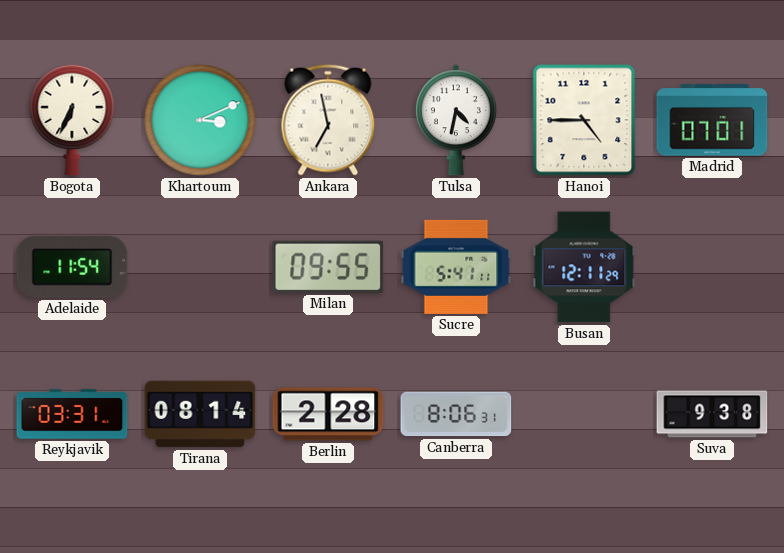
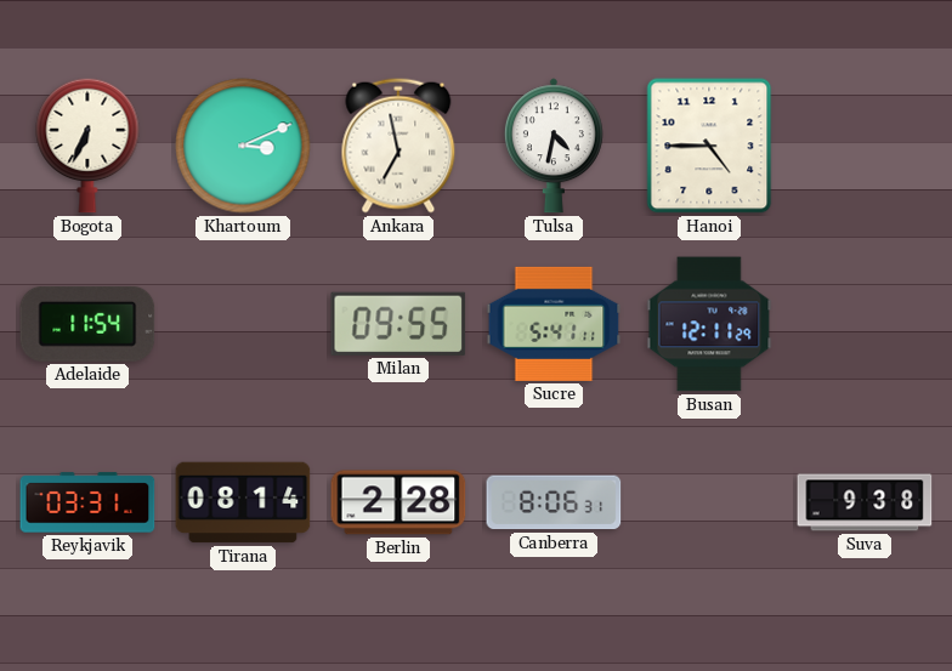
Madrid: 07:01 -> none (712, 120)
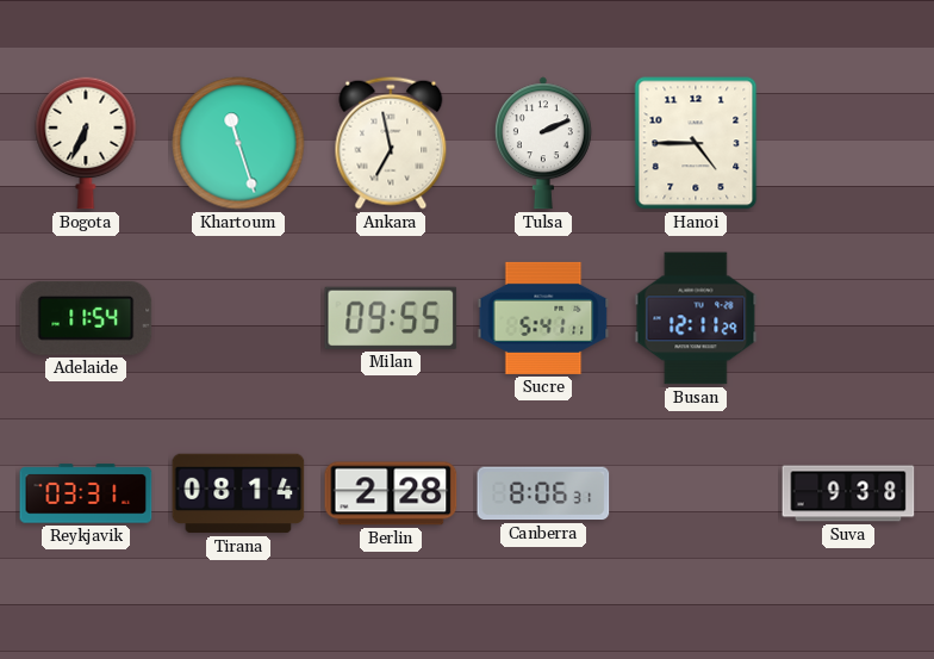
Khartoum: 3:11 -> 11:27 (238, 143)
Tulsa: 4:32 -> 2:11 (543, 143)
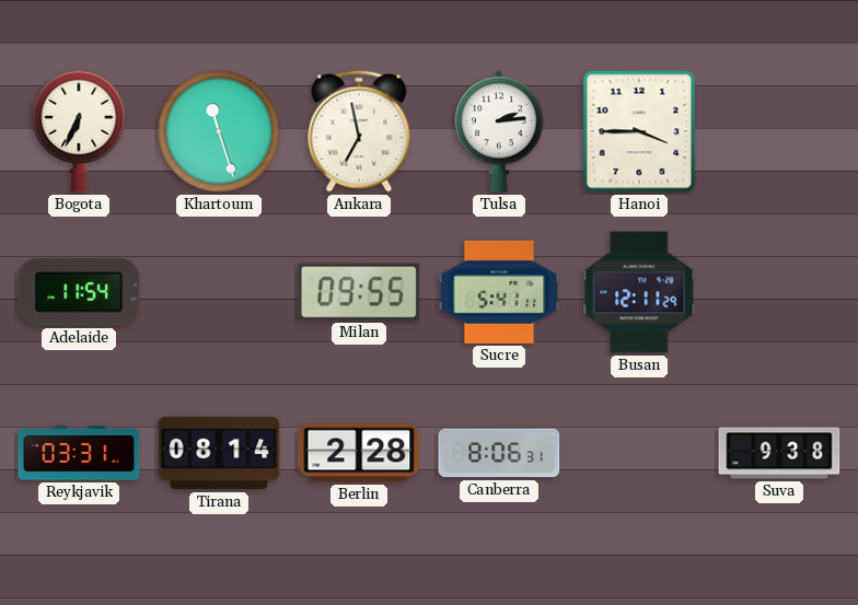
Tulsa: 2:11 -> 2:14 (499, 131)
Hanoi: 4:45 -> 3:45 (639, 131)
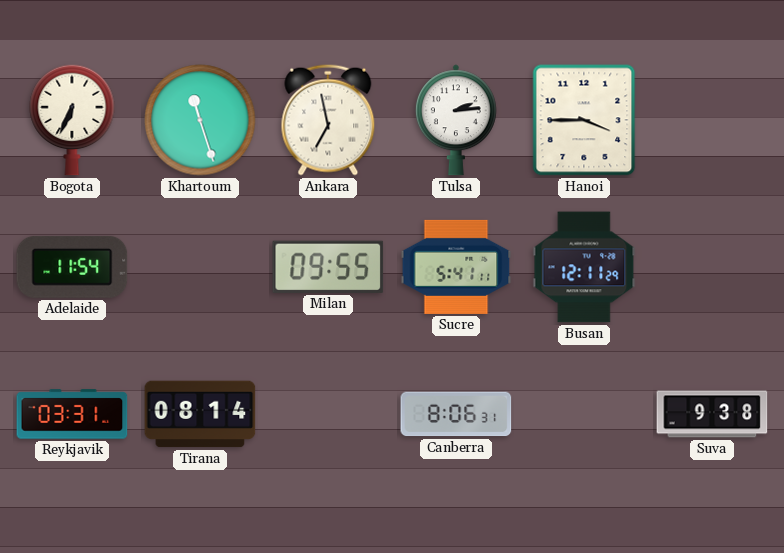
Berlin: 2:28 -> none (359, 453)
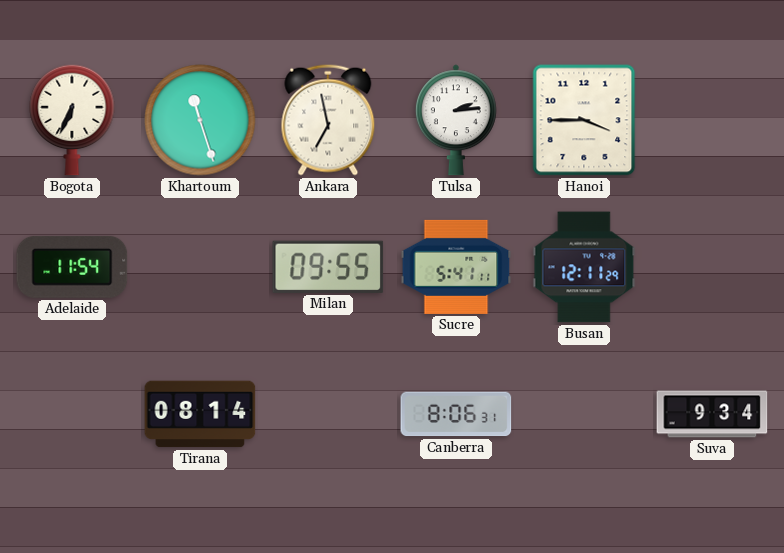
Reykjavik: 03:31 -> none (72, 414)
Suva: 9:38 -> 9:34 (712, 414)
